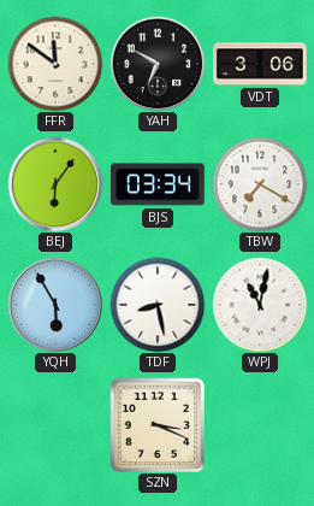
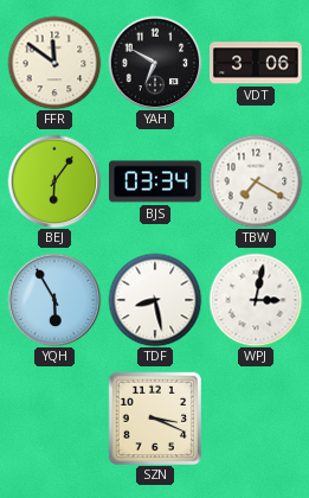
WPJ: 11:02 -> 3:02 (256, 300)
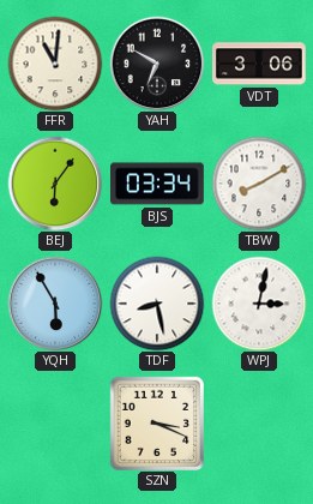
FFR: 11:51 -> 11:01 (55, 64)
TBW: 7:20 -> 8:10 (259, 184)
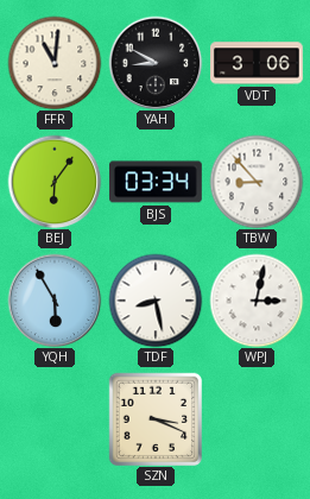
YAH: 6:50 -> 8:50 (156, 63)
TBW: 8:10 -> 8:53 (257, 182)
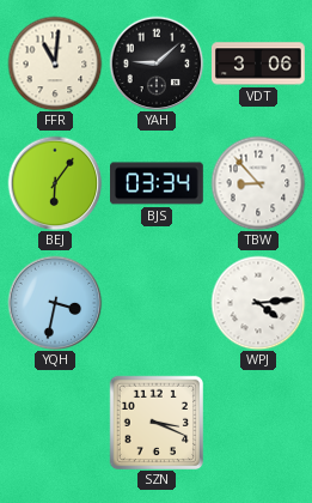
YAH: 8:50 -> 9:08 (157, 63)
YQH: 5:55 -> 3:32 (55, 303)
TDF: 8:28 -> none (156, 301)
WPJ: 3:02 -> 4:14 (258, 303)
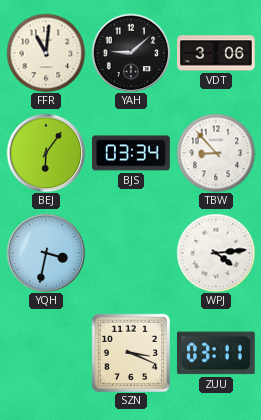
ZUU: none -> 03:11 (216, 353)
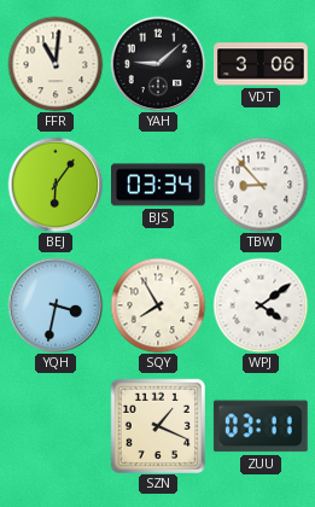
SQY: none -> 7:55 (158, 305)
WPJ: 4:14 -> 4:09 (261, 305)
SZN: 3:19 -> 1:19 (157, 425)
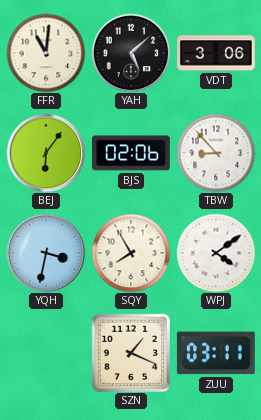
YAH: 9:08 -> 5:08 (131, 53)
BJS: 03:34 -> 02:06 (132, 153)
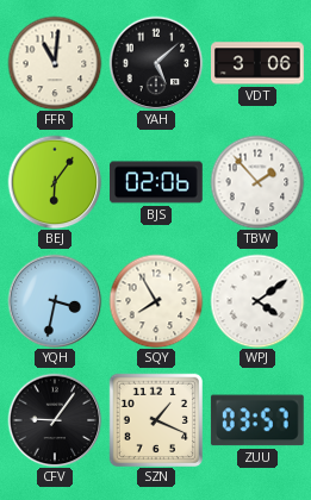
TBW: 8:53 -> 1:53 (257, 182)
CFV: none -> 9:06 (55, 420)
ZUU: 03:11 -> 03:57 (257, 420)
